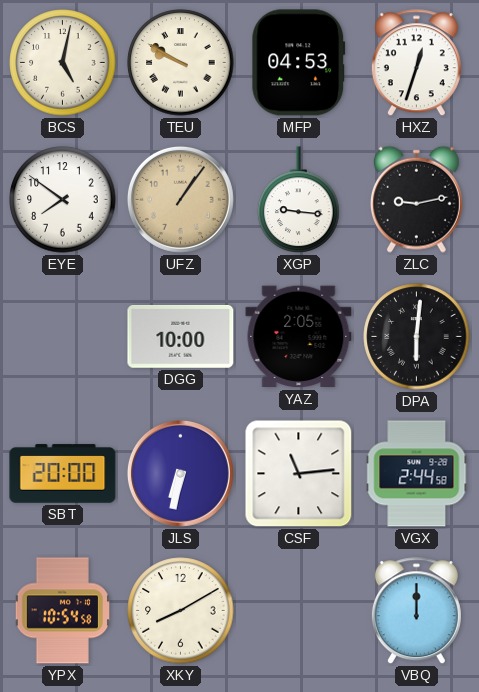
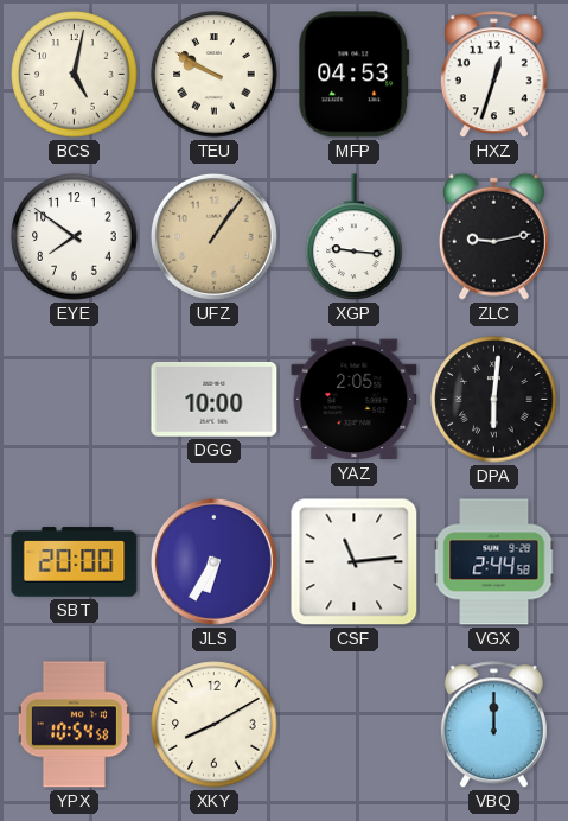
JLS: 6:32 -> 6:35 (213, 561)
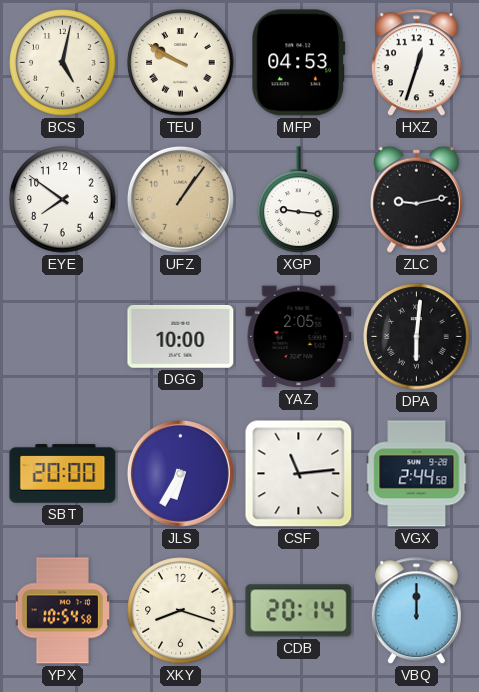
XKY: 8:10 -> 8:18 (181, 611)
CDB: none -> 20:14 (299, 611)
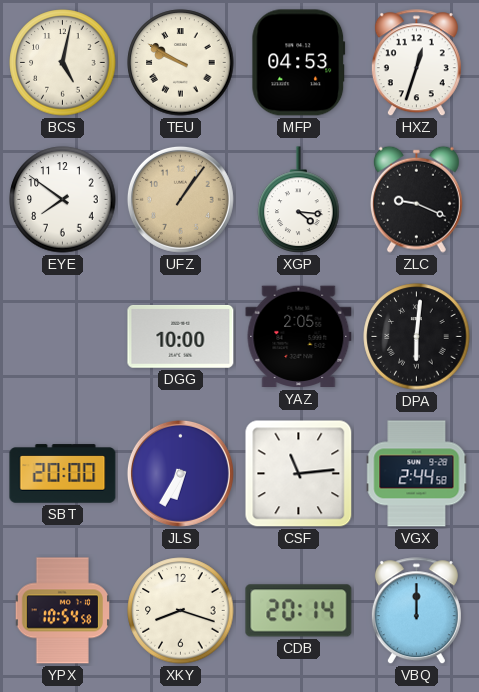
XGP: 9:16 -> 4:16 (299, 200)
ZLC: 9:13 -> 9:19 (416, 199)
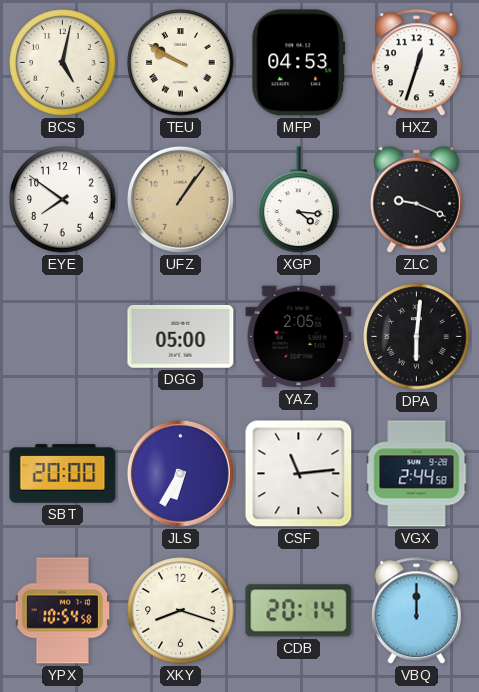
DGG: 10:00 -> 05:00 (181, 336)
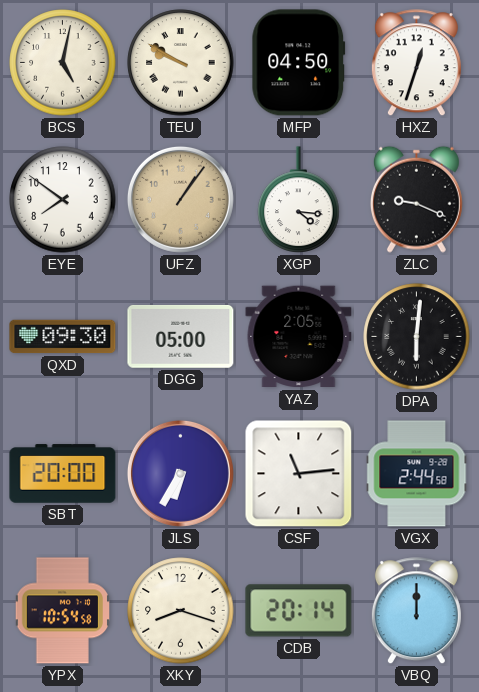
MFP: 04:53 -> 04:50 (299, 63)
QXD: none -> 09:30 (63, 337)
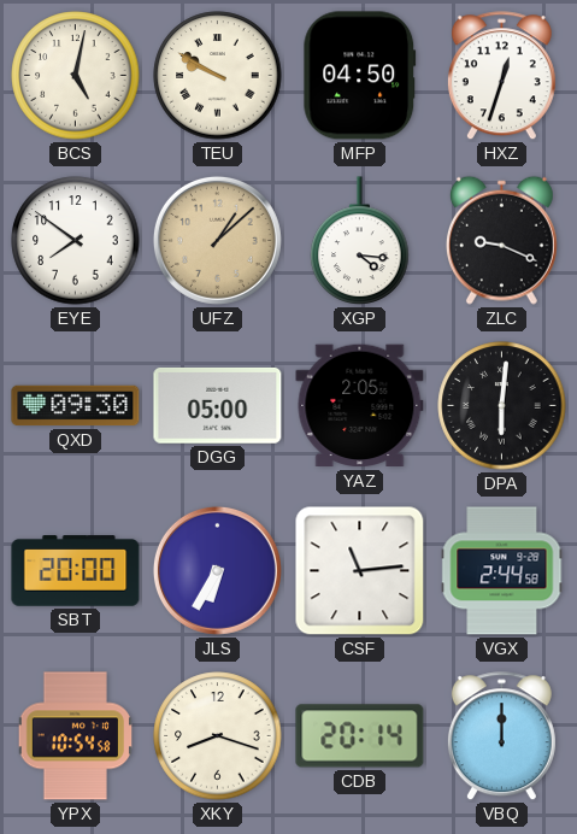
UFZ: 1:06 -> 1:08 (217, 240)
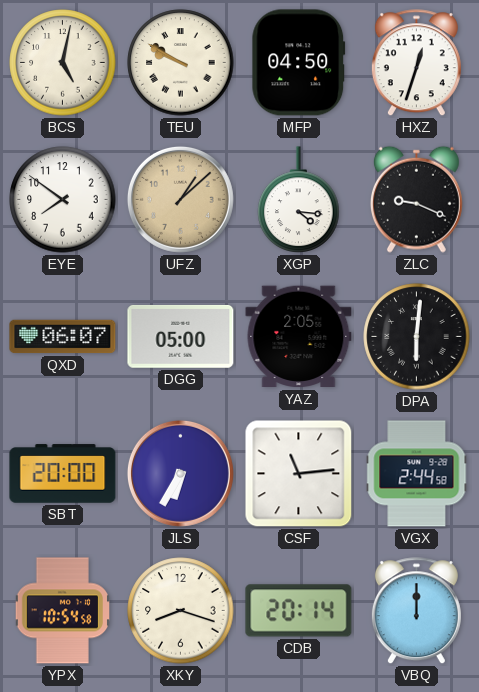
QXD: 09:30 -> 06:07 (63, 337)
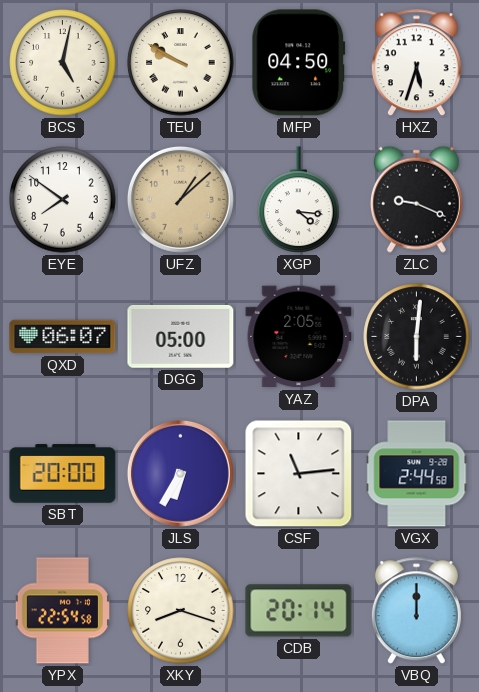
HXZ: 12:33 -> 5:33 (416, 63)
YPX: 10:54 -> 22:54 (62, 611)
